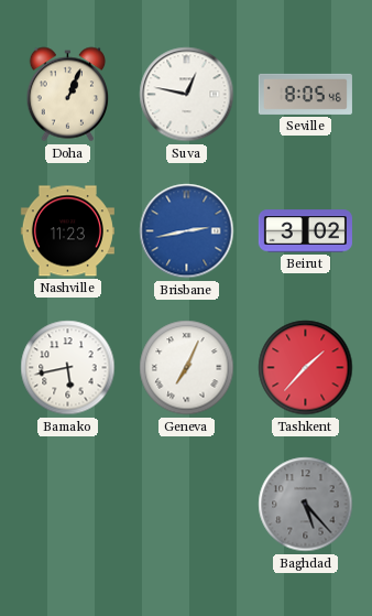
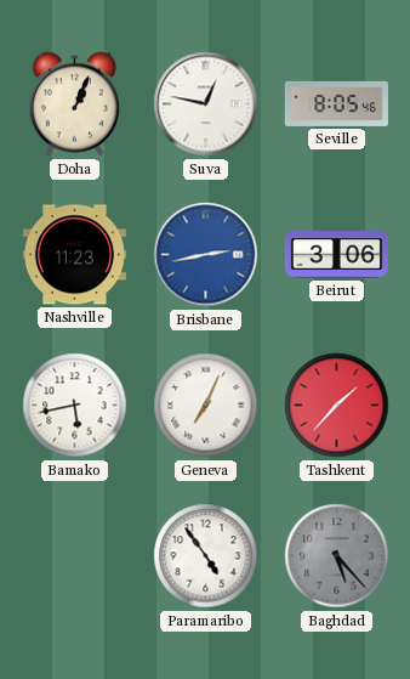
Beirut: 3:02 -> 3:06 (336, 255)
Paramaribo: none -> 4:54 (206, 556)
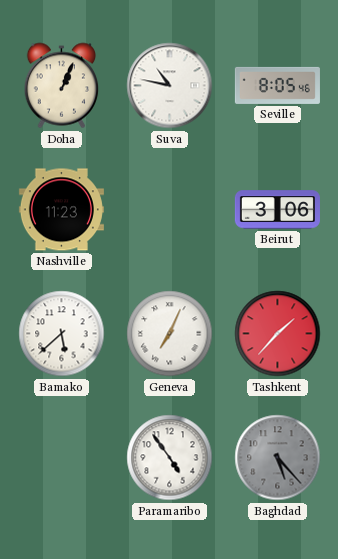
Suva: 12:47 -> 10:47 (170, 86)
Brisbane: 2:43 -> none (206, 255)
Bamako: 5:43 -> 5:38 (62, 334)
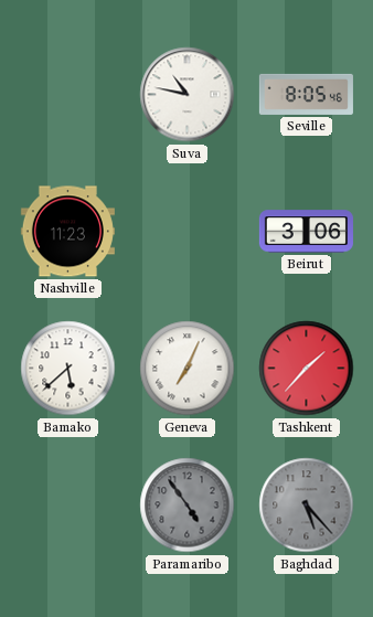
Doha: 1:04 -> none (62, 86)
Paramaribo dial: white -> grey (188, 506)
